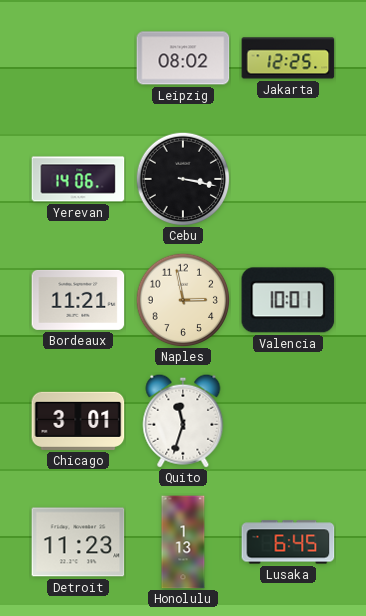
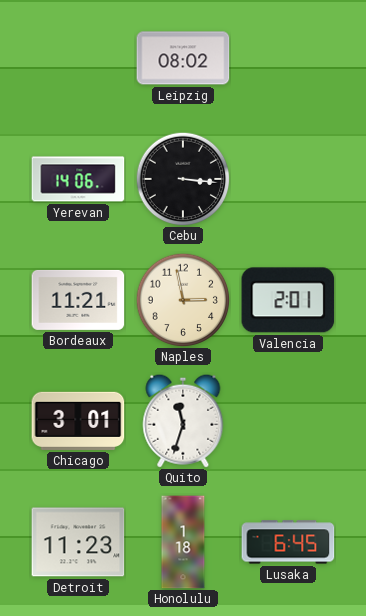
Jakarta: 12:25 -> none (288, 58)
Cebu: 3:17 -> 3:16 (183, 179)
Valencia: 10:01 -> 2:01 (288, 300)
Honolulu: 1:13 -> 1:18 (183, 542)
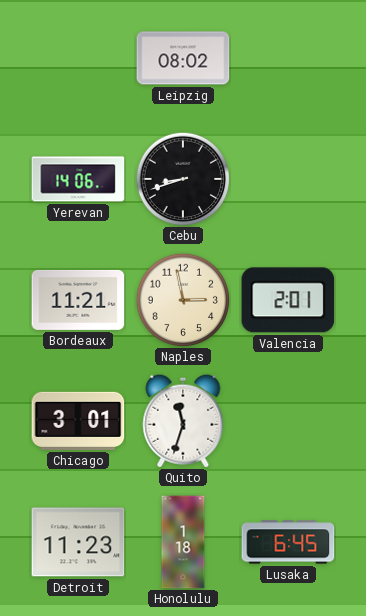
Cebu: 3:16 -> 8:42 (183, 179)
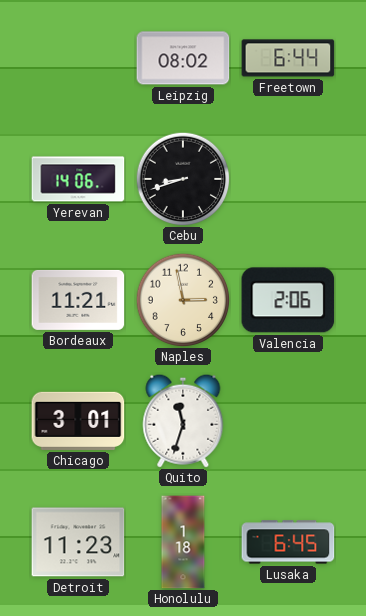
Freetown: none -> 6:44 (288, 58)
Valencia: 2:01 -> 2:06 (288, 300)
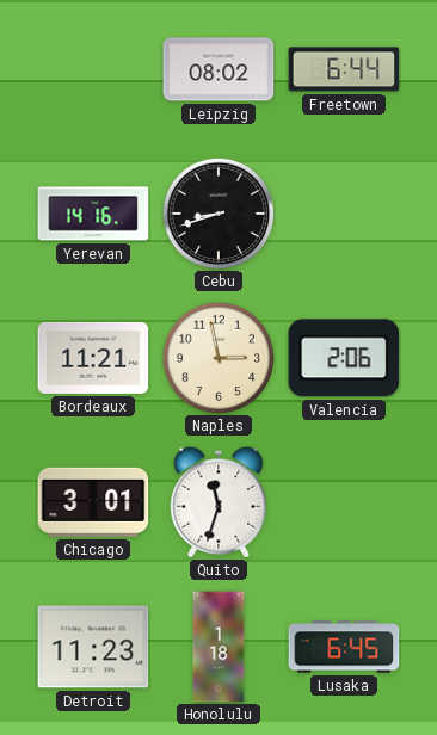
Yerevan: 14:06 -> 14:16 (93, 214)
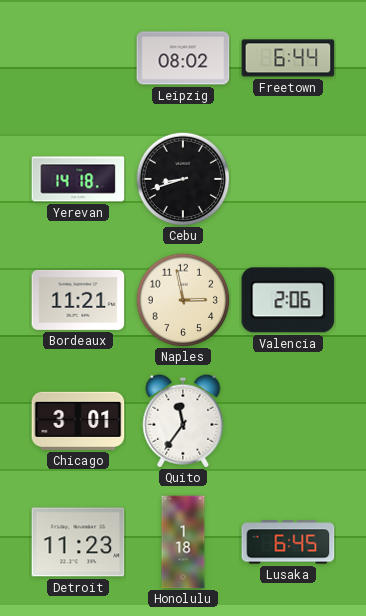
Yerevan: 14:16 -> 14:18 (78, 179)
Quito: 11:33 -> 11:36 (183, 421)
